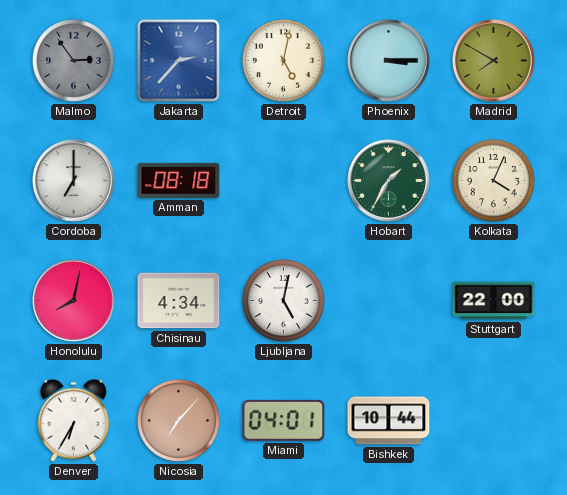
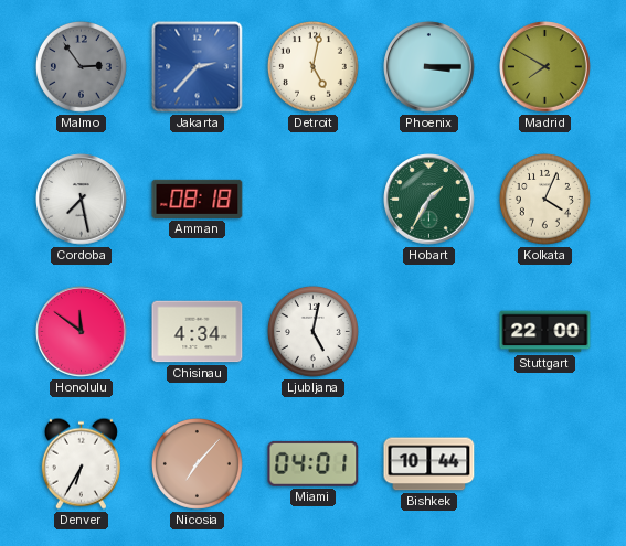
Cordoba: 7:00 -> 7:28 (82, 200)
Honolulu: 8:02 -> 11:51 (82, 332)
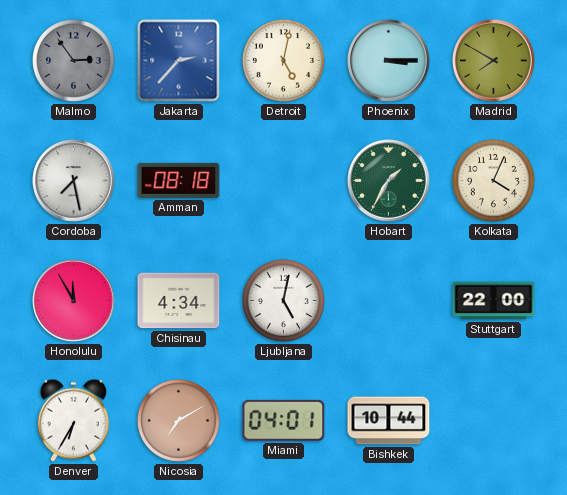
Honolulu: 11:51 -> 11:55 (74, 301)
Nicosia: 7:07 -> 7:10 (178, 420)
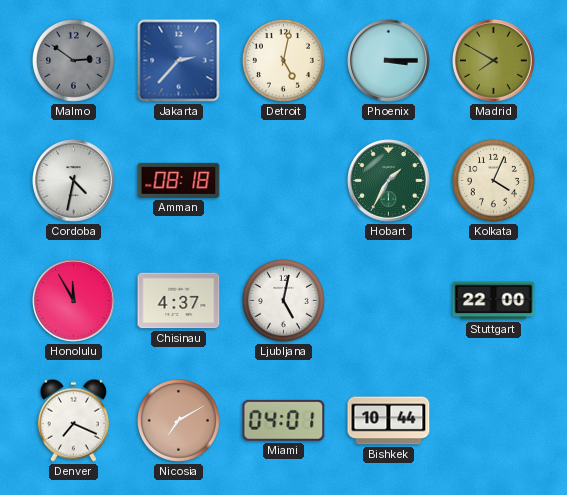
Malmo: 2:54 -> 2:51 (73, 60)
Cordoba: 7:28 -> 4:32 (74, 181)
Chisinau: 4:34 -> 4:37 (179, 301)
Denver: 6:35 -> 7:19 (73, 420)
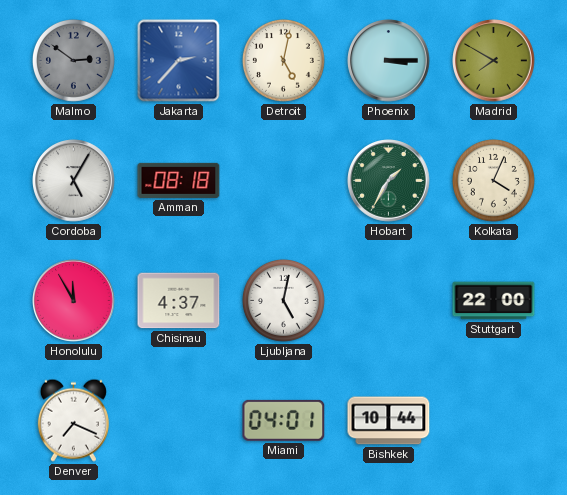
Cordoba: 4:32 -> 5:05 (74, 181)
Nicosia: 7:10 -> none (178, 420)
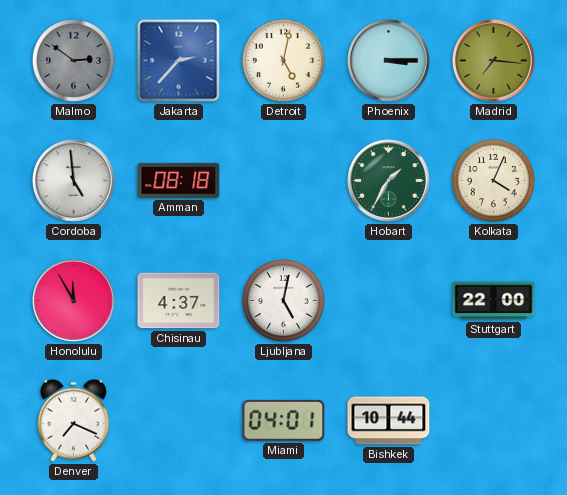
Madrid: 7:50 -> 7:16 (494, 61)
Cordoba: 5:05 -> 4:59 (74, 181)
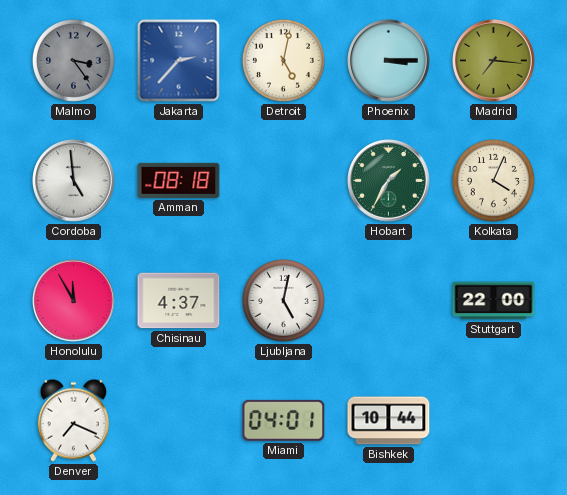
Malmo: 2:51 -> 3:24 (73, 60)
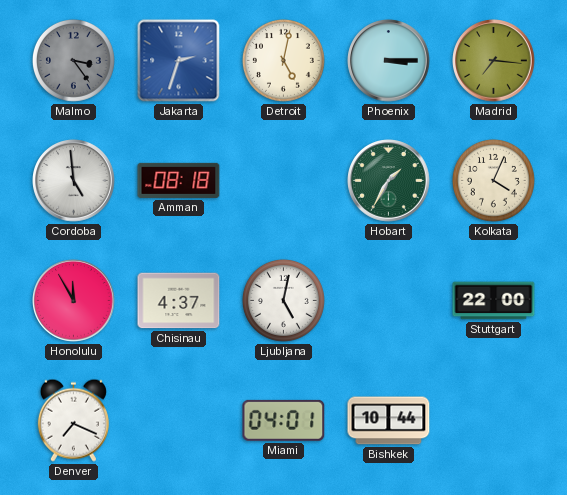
Jakarta: 2:37 -> 2:33 (179, 61)
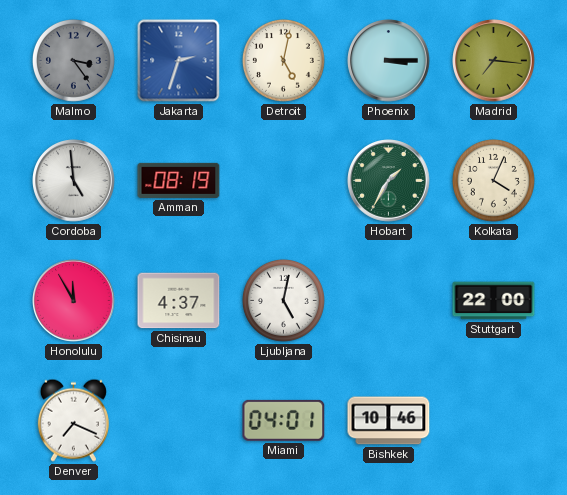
Amman: 08:18 -> 08:19 (179, 180)
Bishkek: 10:44 -> 10:46 (389, 421)
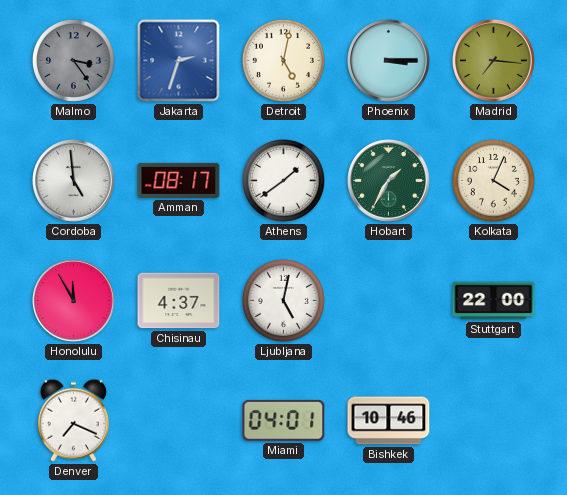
Amman: 08:19 -> 08:17 (179, 180)
Athens: none -> 1:39 (283, 180)
